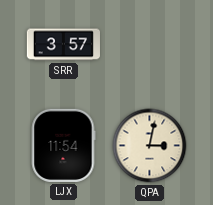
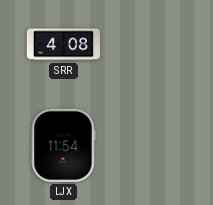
SRR: 3:57 -> 4:08 (63, 45)
QPA: 3:02 -> none (150, 146)
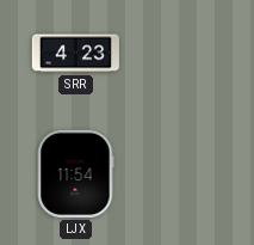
SRR: 4:08 -> 4:23 (75, 54)
